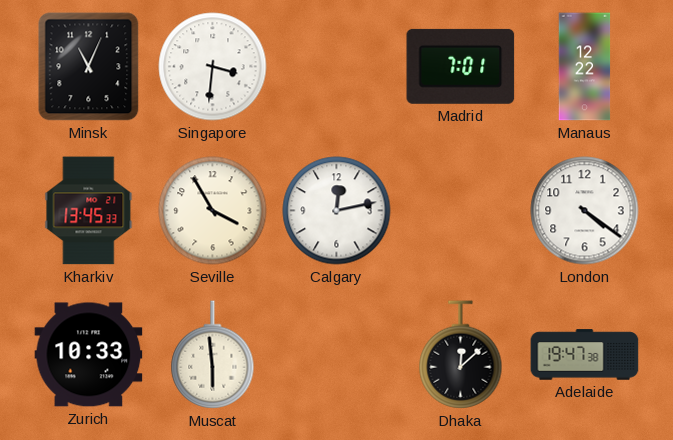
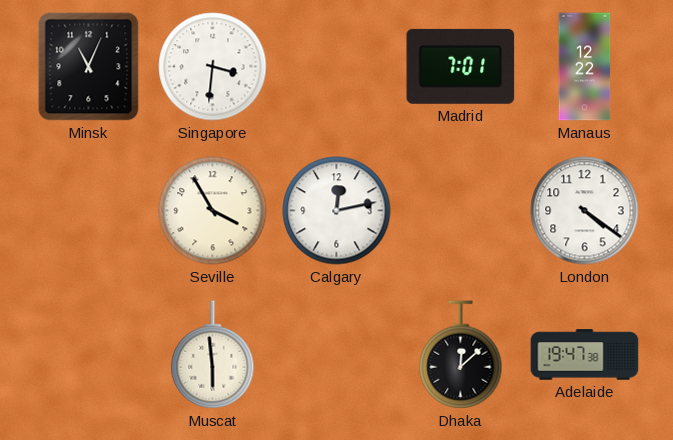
Kharkiv: 13:45 -> none (89, 211)
Zurich: 10:33 -> none (89, 355)
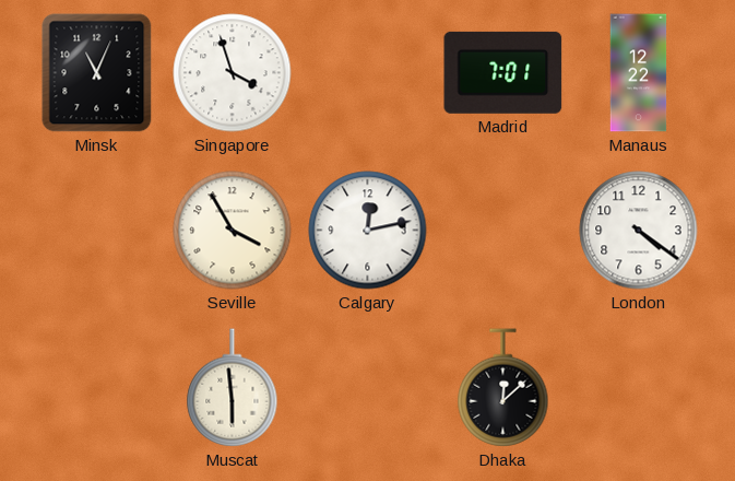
Singapore: 3:31 -> 3:57 (233, 73)
Adelaide: 19:47 -> none (585, 355)
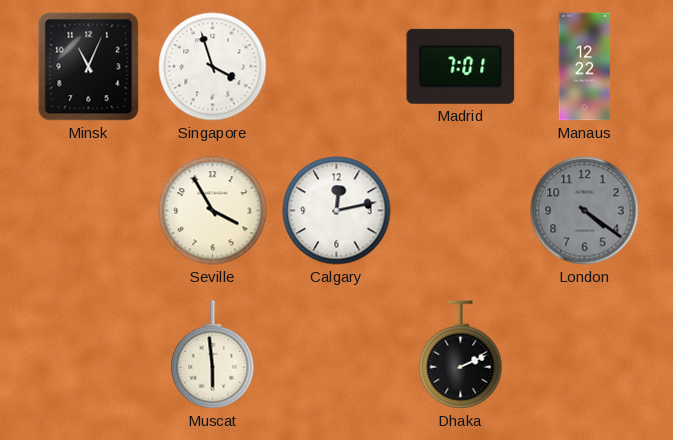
London dial: white -> grey (585, 211)
Dhaka: 12:08 -> 2:11 (461, 355)
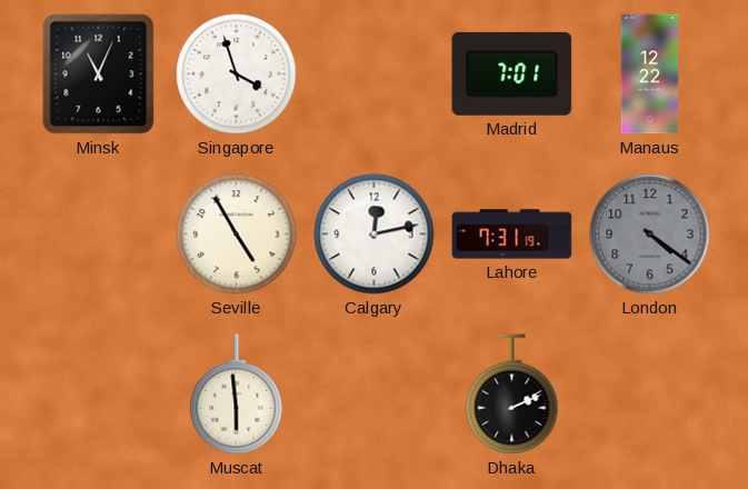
Seville: 3:55 -> 4:55 (237, 234)
Lahore: none -> 7:31 (512, 234)
